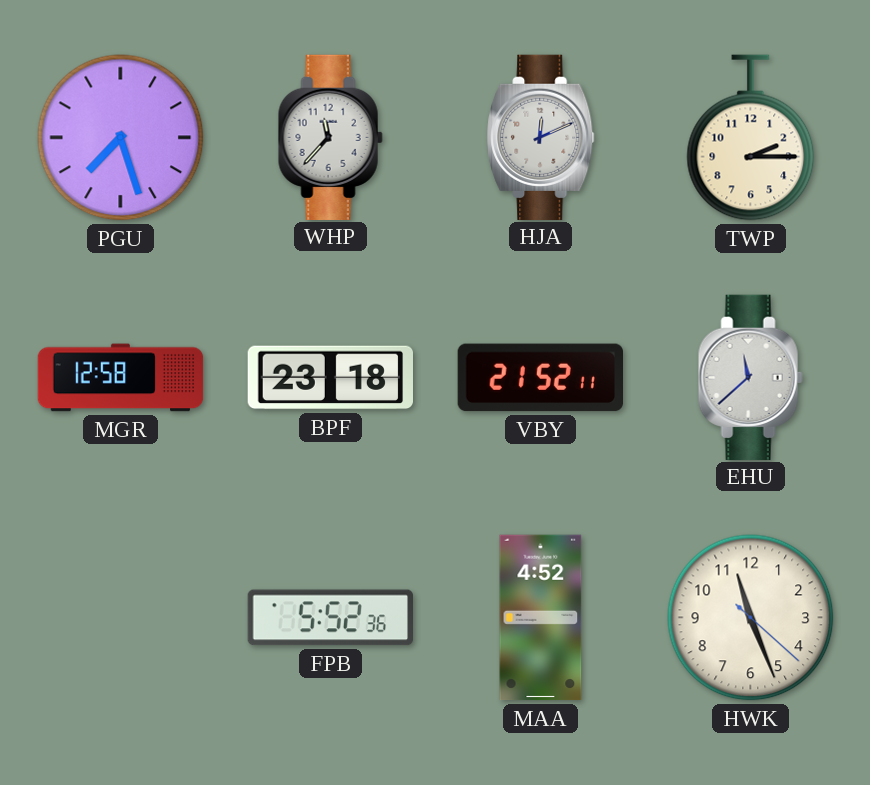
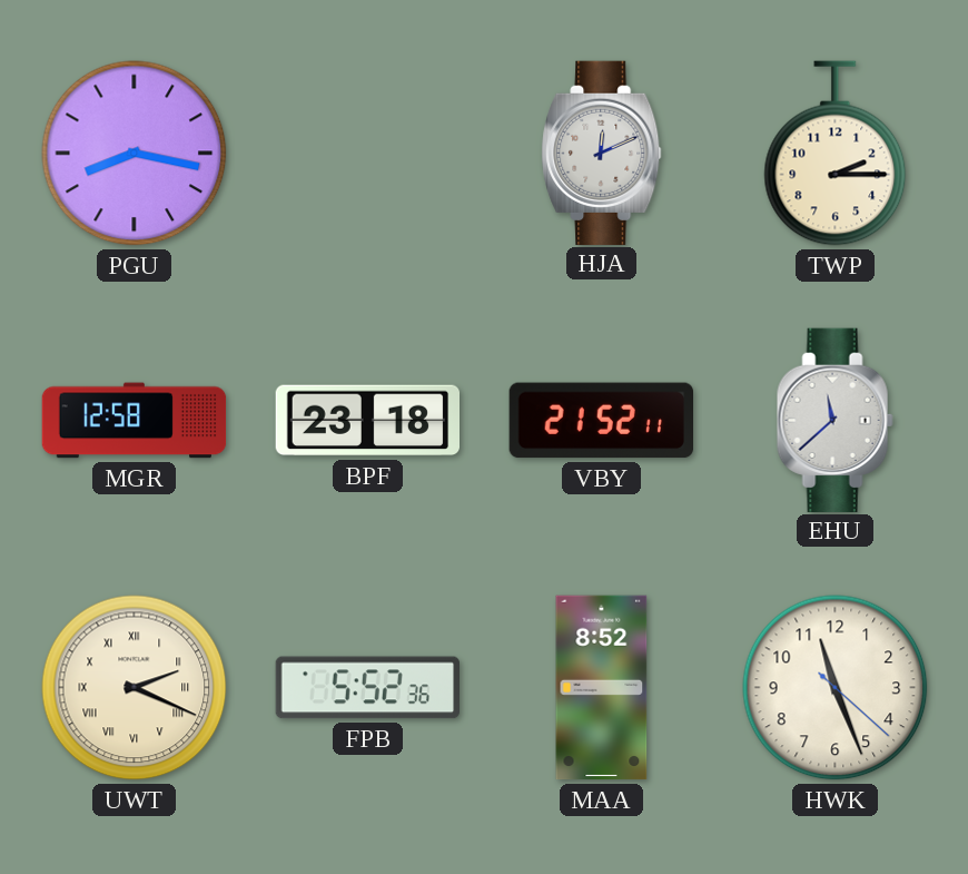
PGU: 7:27 -> 8:17 (135, 154)
WHP: 11:37 -> none (330, 137)
UWT: none -> 2:19 (135, 688)
MAA: 4:52 -> 8:52 (602, 688)
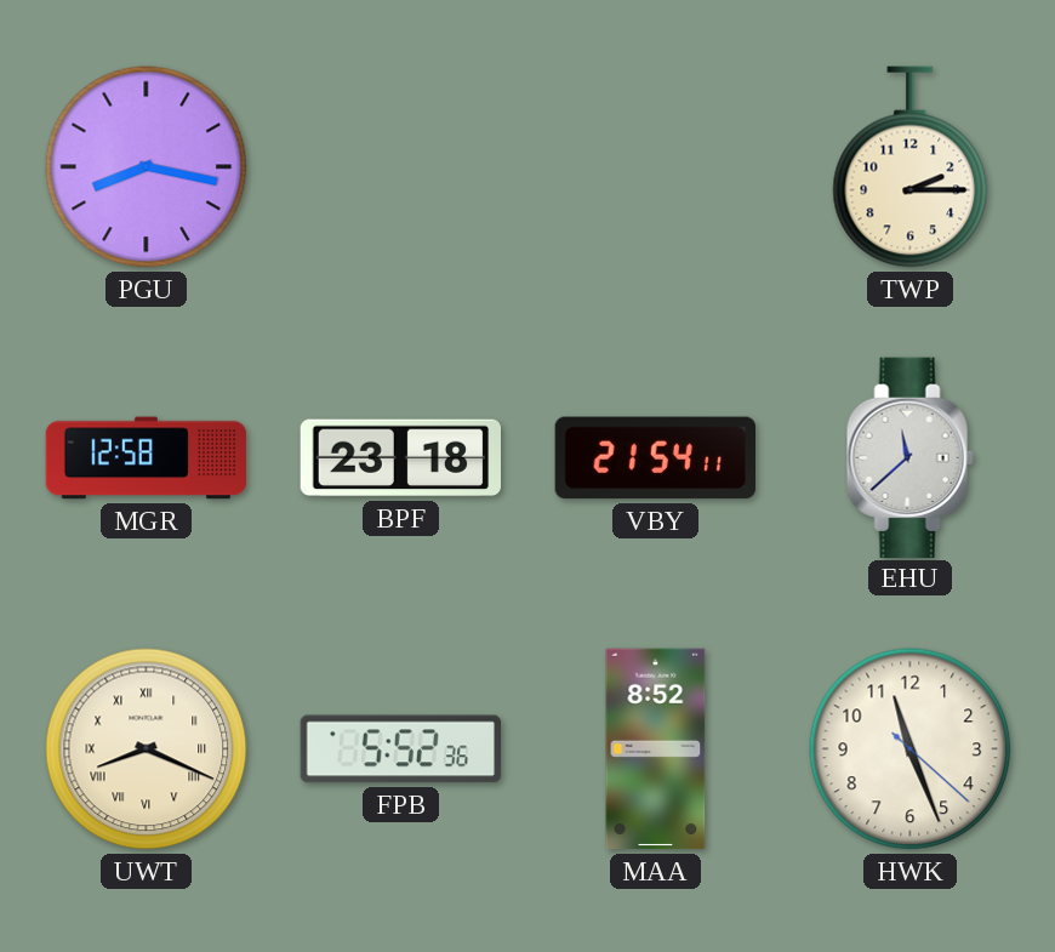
HJA: 12:11 -> none (602, 153)
VBY: 21:52 -> 21:54 (655, 458)
UWT: 2:19 -> 8:19 (147, 749)
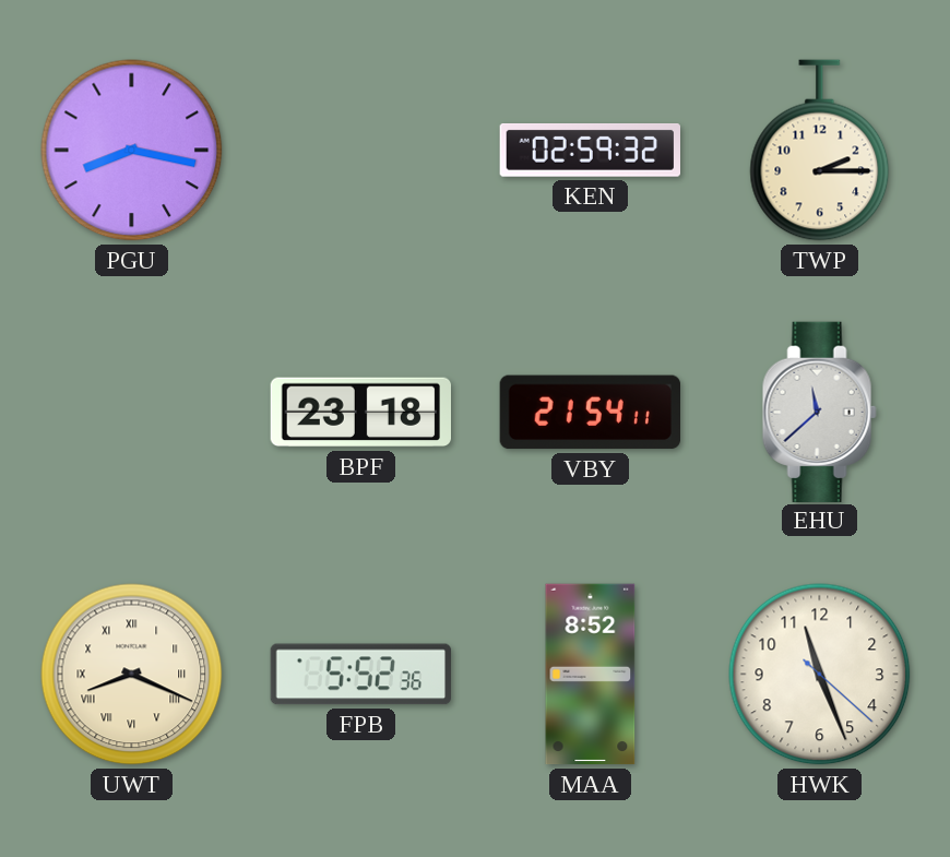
KEN: none -> 02:59 (590, 151)
MGR: 12:58 -> none (147, 458)
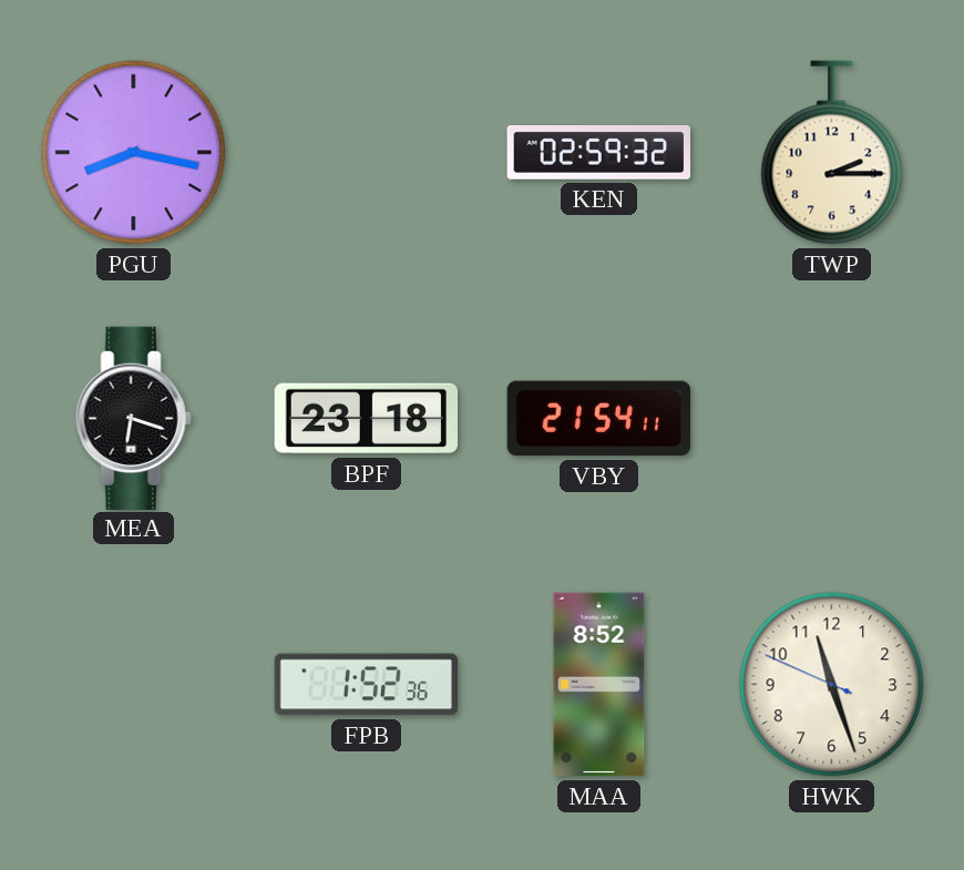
MEA: none -> 6:18 (133, 418)
EHU: 11:38 -> none (819, 412)
UWT: 8:19 -> none (132, 675)
FPB: 5:52 -> 1:52 (366, 685)
HWK: 11:26:22 -> 11:26:49 (832, 685)
